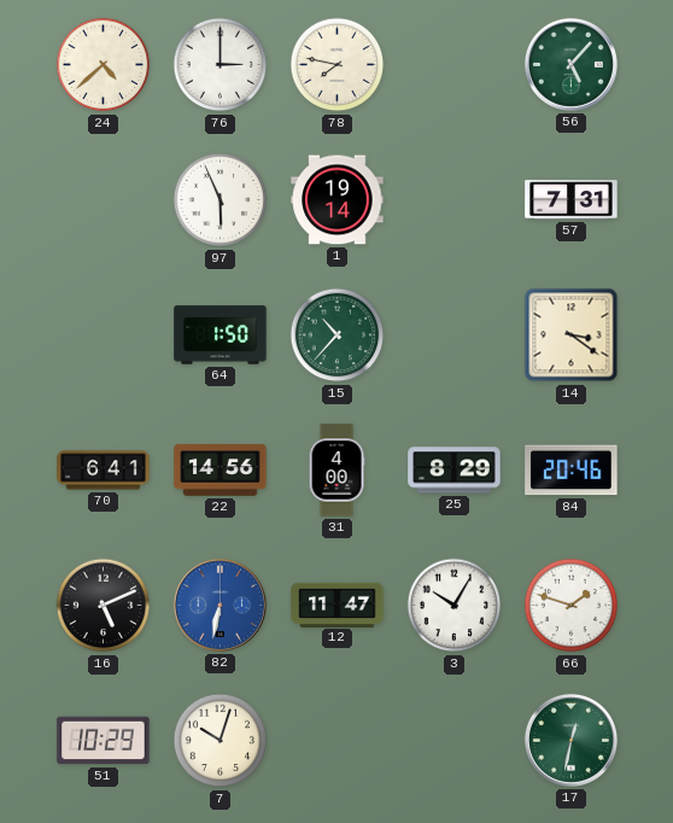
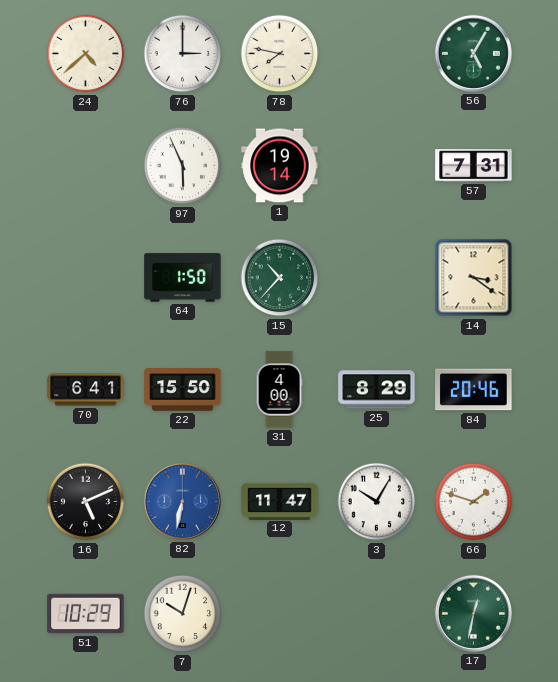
56: 5:07 -> 5:05 (473, 53)
22: 14:56 -> 15:50 (183, 390)
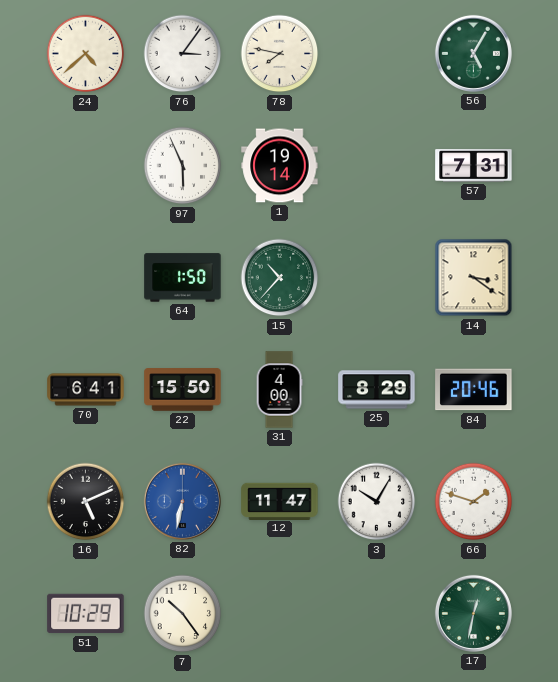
76: 3:00 -> 3:06 (183, 54)
7: 10:03 -> 10:24 (183, 614)
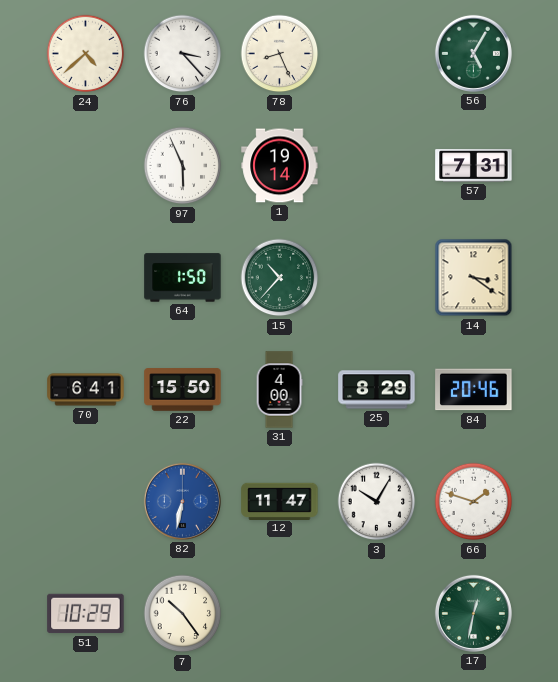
76: 3:06 -> 3:23 (183, 54)
78: 7:47 -> 8:26 (280, 54)
16: 5:11 -> none (86, 502)
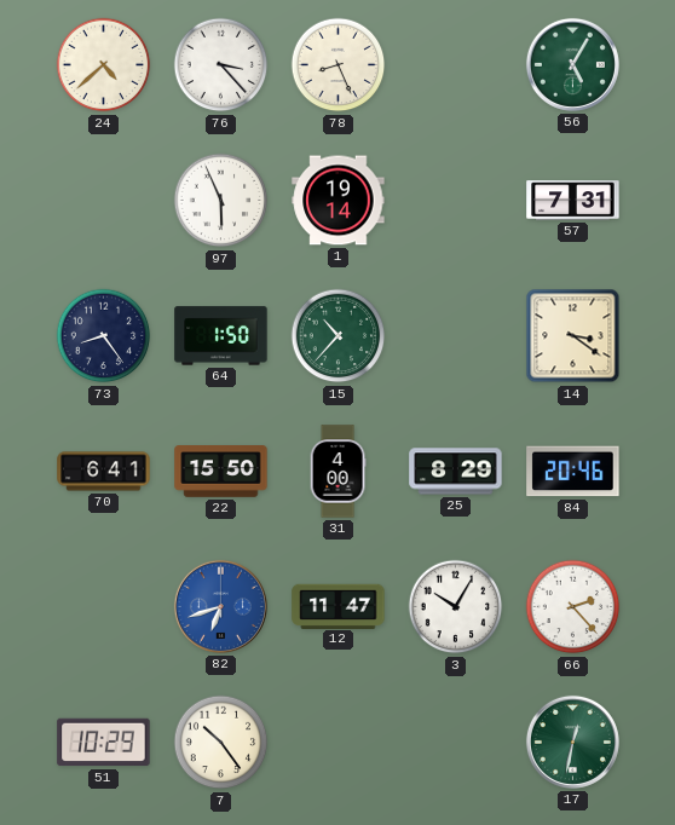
73: none -> 8:24 (104, 336)
82: 6:32 -> 6:42 (220, 606)
66: 1:48 -> 2:23 (573, 607)
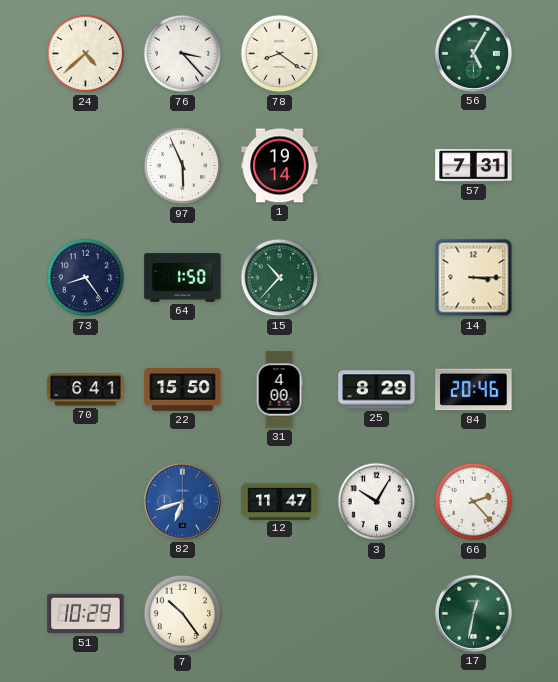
78: 8:26 -> 8:21 (280, 54)
14: 3:21 -> 3:15 (474, 278)
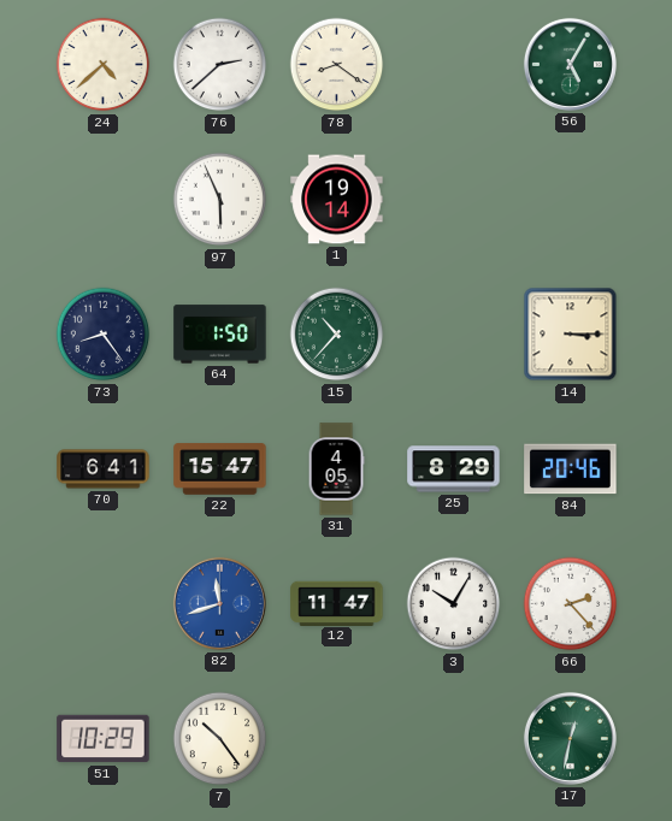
76: 3:23 -> 2:38 (220, 65)
57: 7:31 -> none (474, 166)
22: 15:50 -> 15:47 (220, 469)
31: 4:00 -> 4:05 (336, 469)
82: 6:42 -> 11:42 (219, 603)
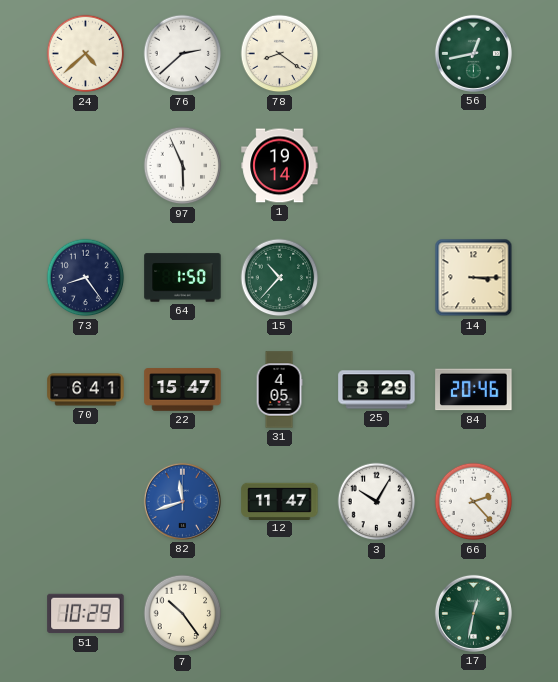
56: 5:05 -> 12:43 (473, 53)
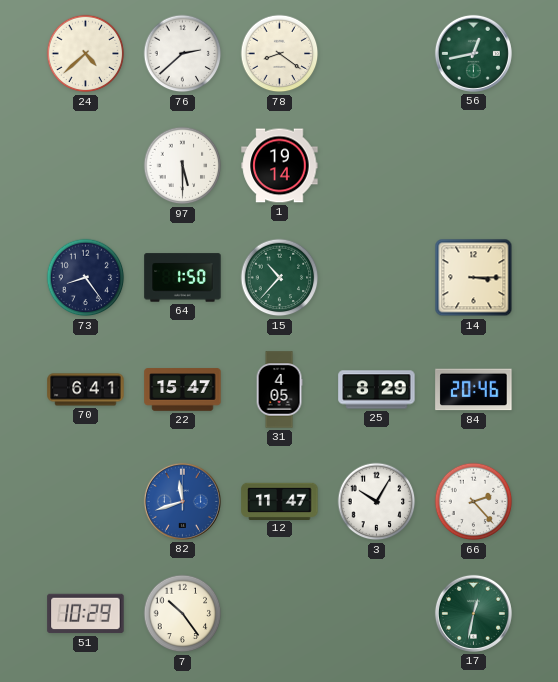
97: 5:56 -> 5:30 (183, 166)
